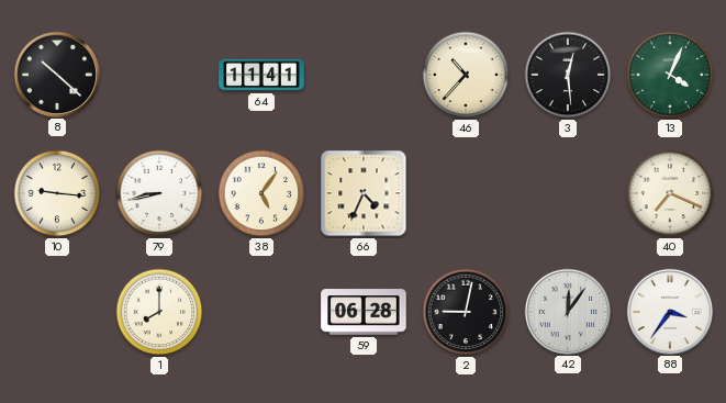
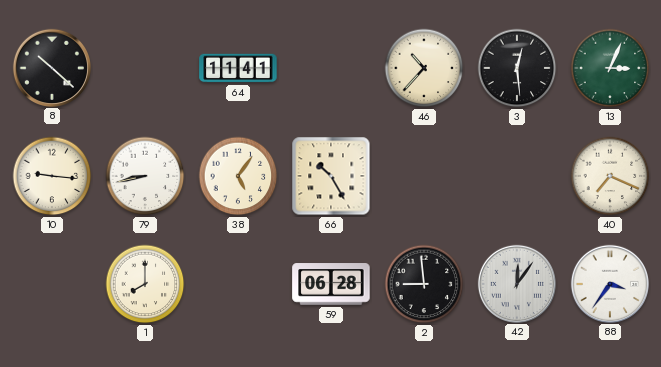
13: 4:04 -> 3:04 (610, 68)
66: 4:34 -> 10:25 (331, 176)
2: 9:02 -> 8:59 (424, 284)
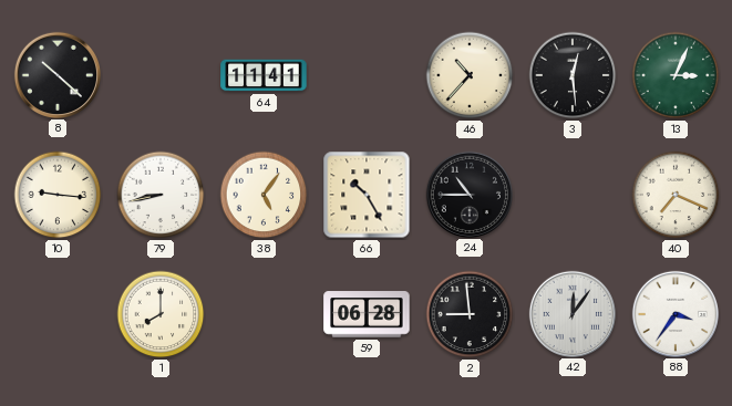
24: none -> 10:45 (468, 194)
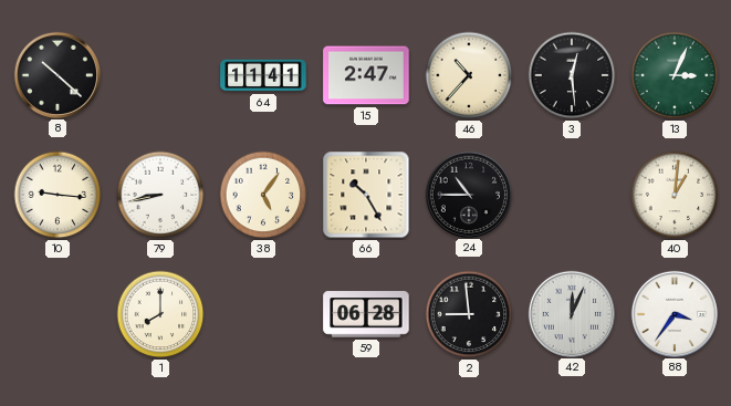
15: none -> 2:47 (366, 75)
40: 7:19 -> 1:01 (675, 195)
42: 12:06 -> 12:04 (571, 313)
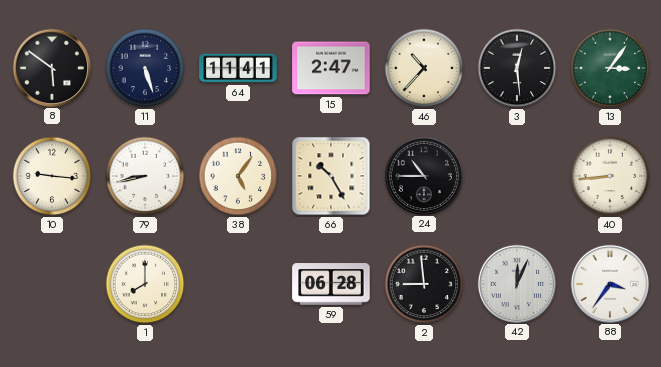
8: 10:22 -> 5:51 (51, 67)
11: none -> 5:27 (145, 68)
13: 3:04 -> 3:06 (610, 68)
40: 1:01 -> 8:44 (610, 176)
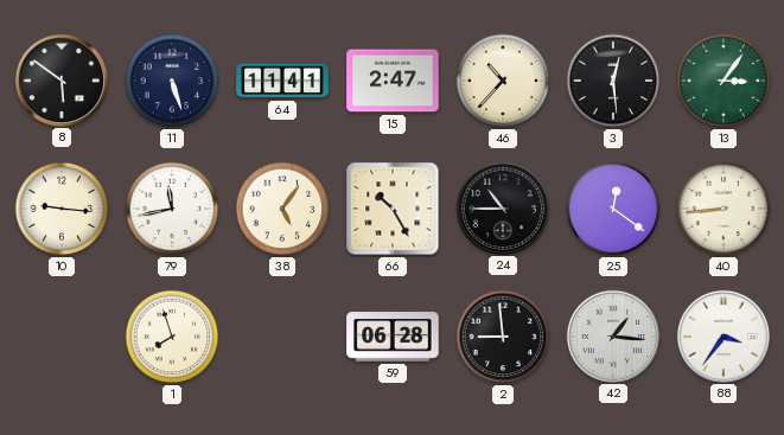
79: 8:43 -> 11:43 (172, 209)
25: none -> 12:21 (613, 209)
1: 8:00 -> 7:57 (172, 337)
42: 12:04 -> 1:16 (612, 335)
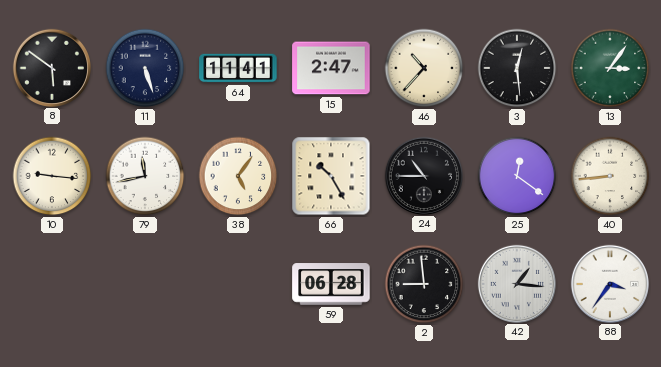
1: 7:57 -> none (172, 337)
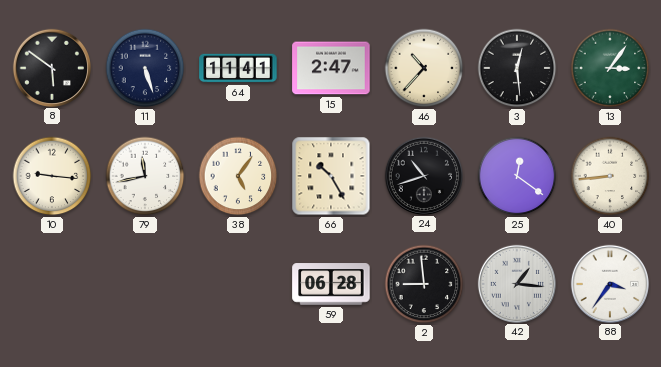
24: 10:45 -> 10:42 (423, 175)
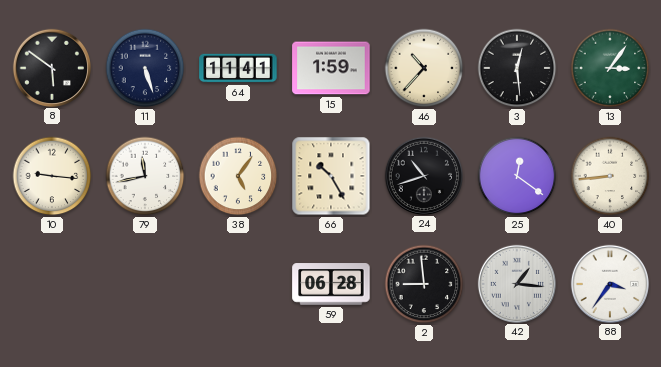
15: 2:47 -> 1:59 (331, 68)
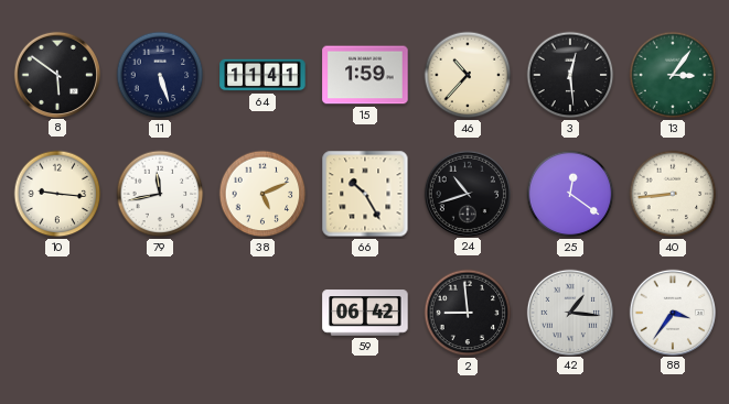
38: 5:06 -> 5:11 (262, 194)
59: 06:28 -> 06:42 (365, 313)
